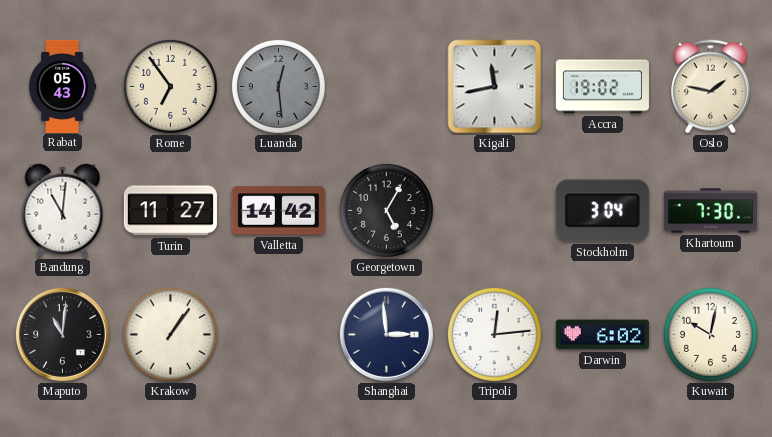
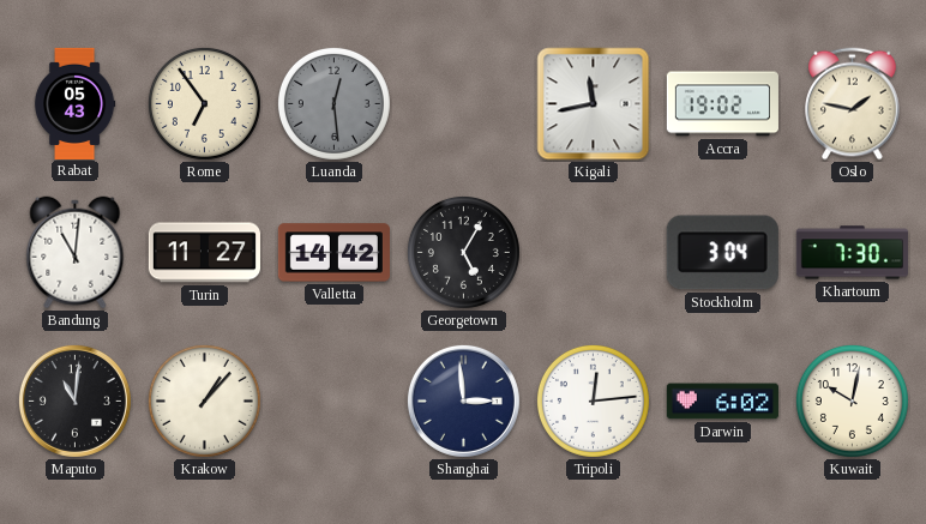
Krakow: 1:06 -> 1:07 (204, 400)
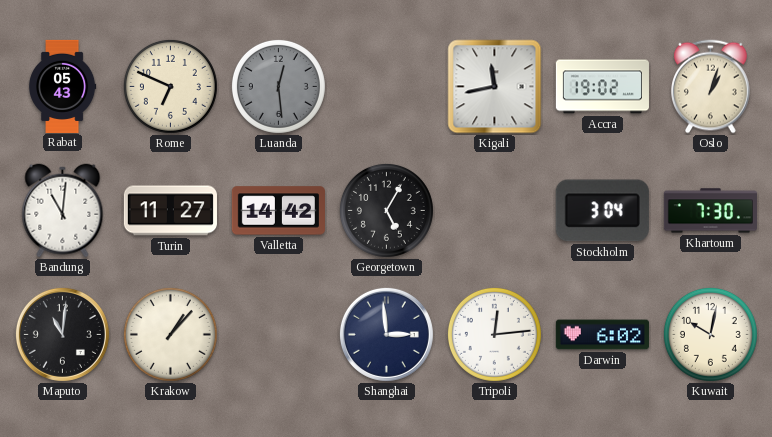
Rome: 6:54 -> 6:49 (170, 86)
Oslo: 1:47 -> 1:03 (711, 87)
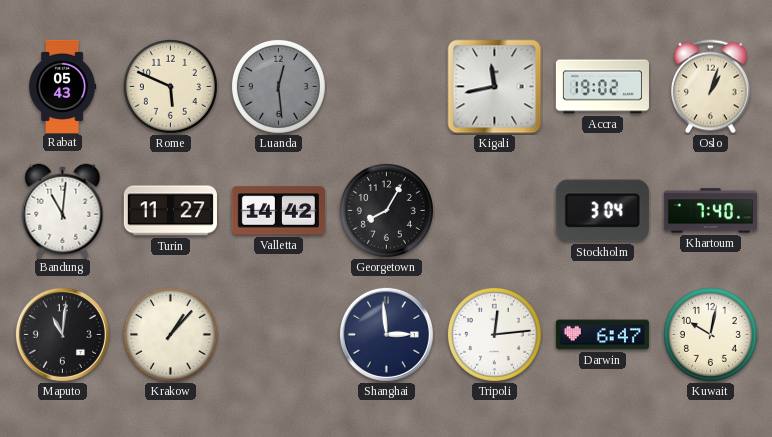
Rome: 6:49 -> 5:49 (170, 86)
Georgetown: 5:05 -> 8:05 (386, 210)
Khartoum: 7:30 -> 7:40 (710, 211)
Darwin: 6:02 -> 6:47 (602, 335)
